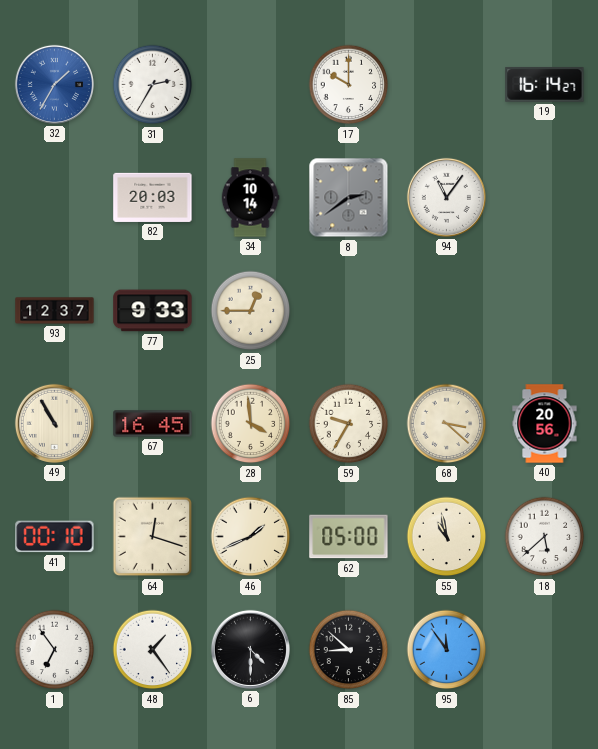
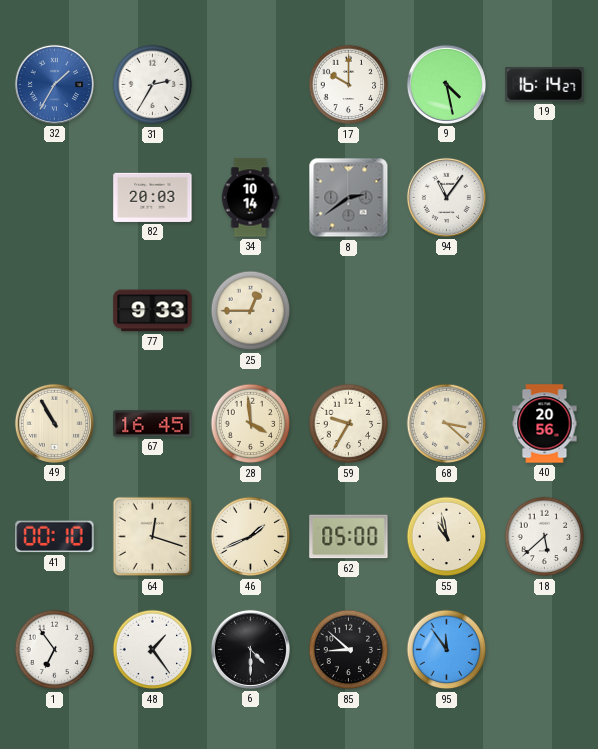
9: none -> 4:28 (446, 84)
93: 12:37 -> none (55, 311)
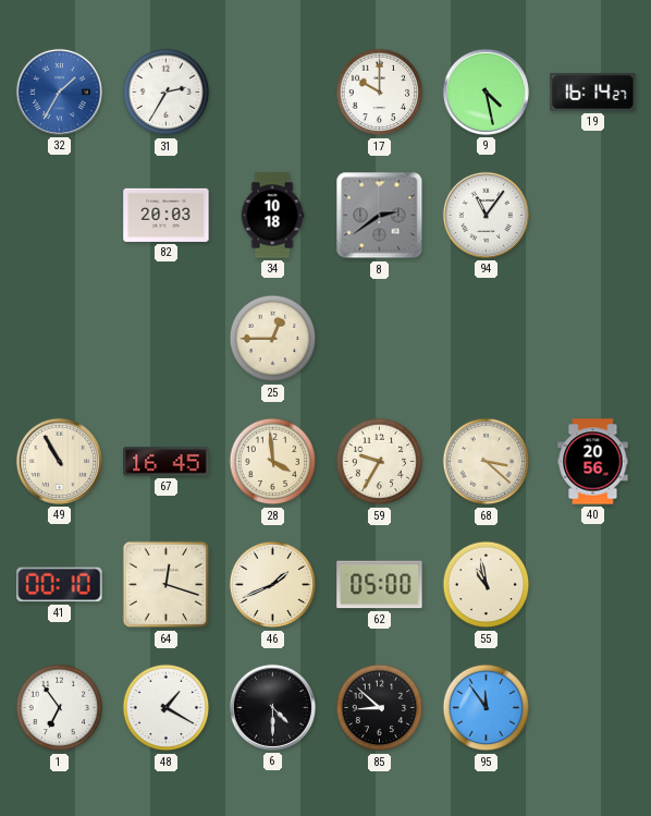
34: 10:14 -> 10:18 (272, 216)
77: 9:33 -> none (153, 311)
18: 5:38 -> none (545, 537)
48: 1:24 -> 1:20 (167, 708)
